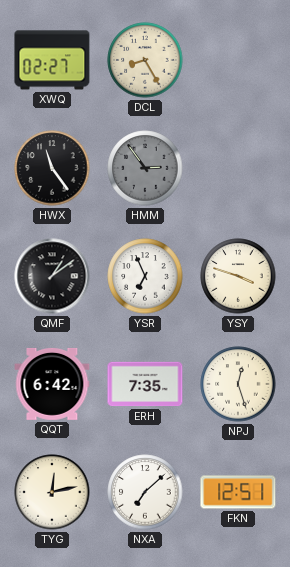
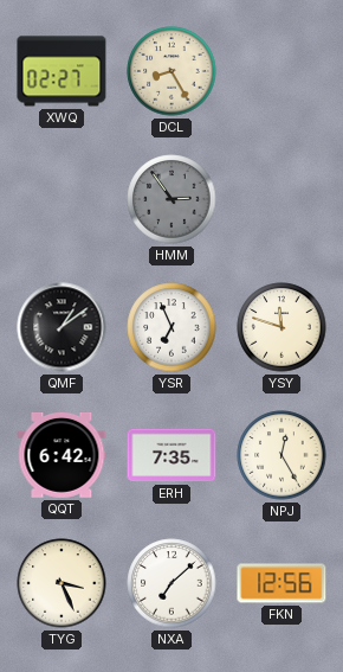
HWX: 11:24 -> none (52, 168)
YSY: 3:48 -> 11:48 (281, 327)
NPJ: 12:27 -> 12:25 (281, 455)
TYG: 12:13 -> 3:26 (62, 583)
FKN: 12:51 -> 12:56 (281, 583)
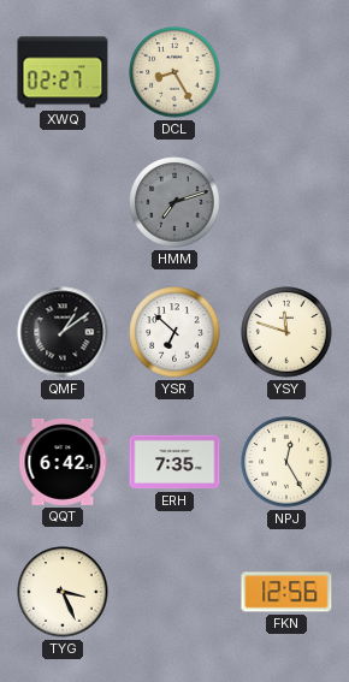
HMM: 2:54 -> 7:12 (174, 202)
YSR: 6:56 -> 6:52 (174, 332)
NXA: 7:08 -> none (171, 583)
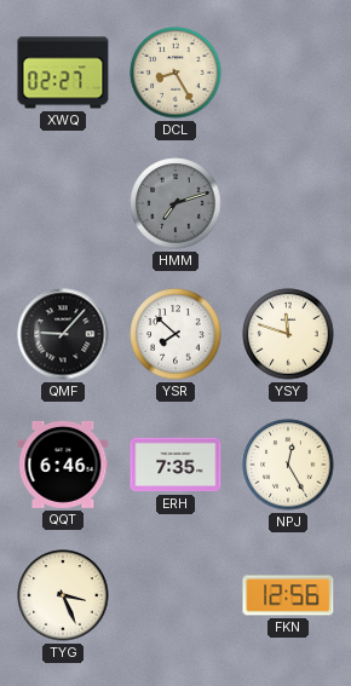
QMF: 1:09 -> 9:07 (63, 334)
YSR: 6:52 -> 7:52 (175, 334)
QQT: 6:42 -> 6:46 (63, 465)
